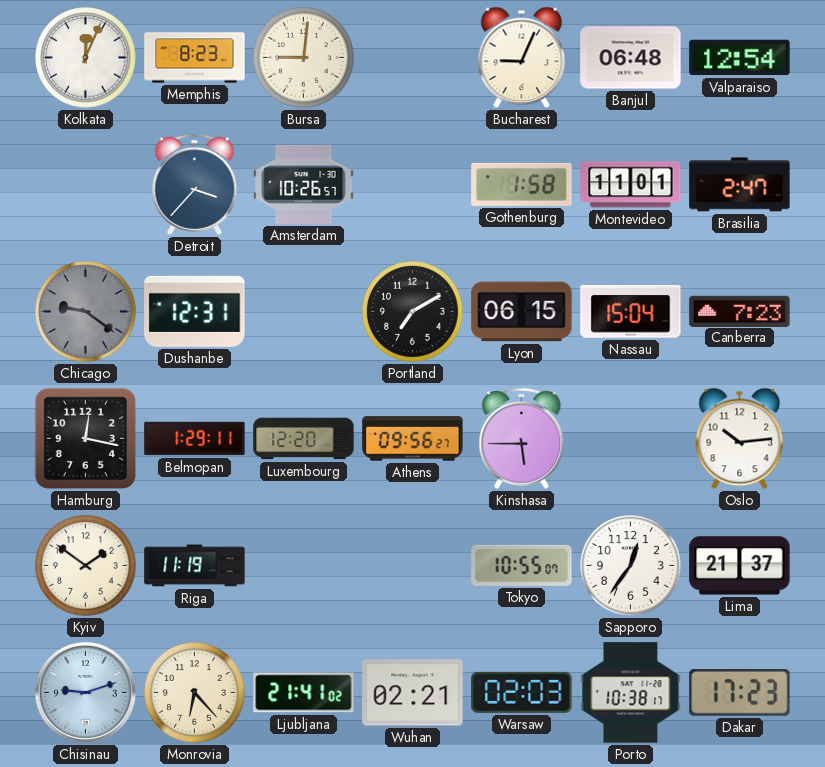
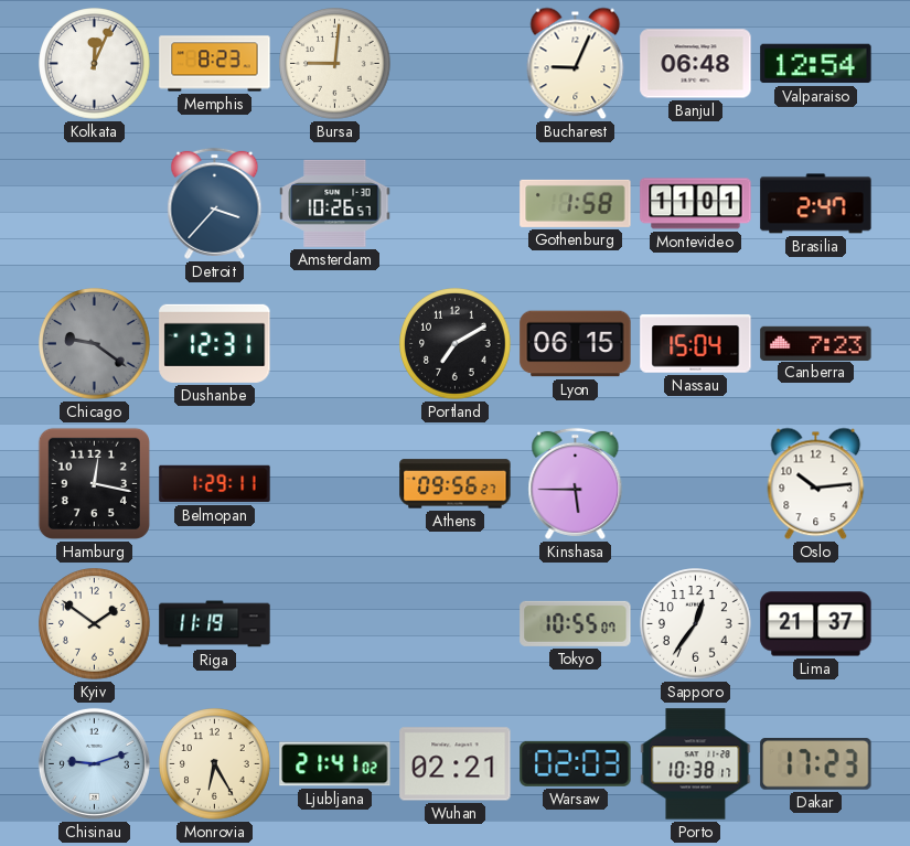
Luxembourg: 12:20 -> none (304, 439)
Monrovia: 6:23 -> 6:25 (215, 764)
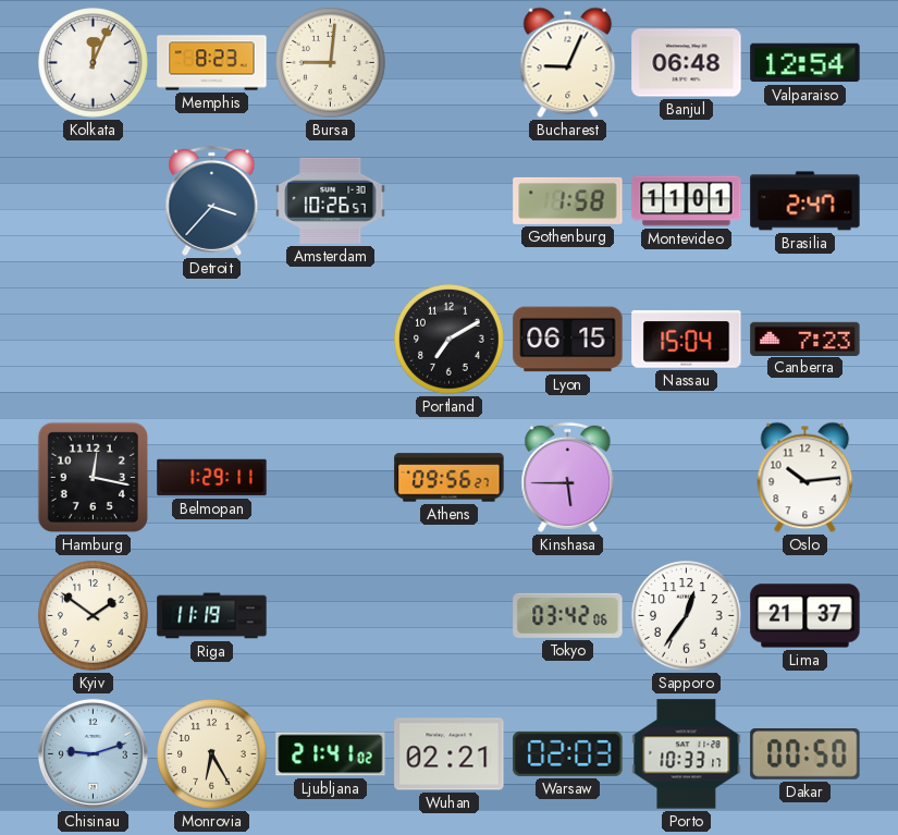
Chicago: 9:21 -> none (95, 344)
Dushanbe: 12:31 -> none (215, 343)
Tokyo: 10:55 -> 03:42 (568, 615)
Porto: 10:38 -> 10:33 (687, 754)
Dakar: 17:23 -> 00:50 (805, 754)
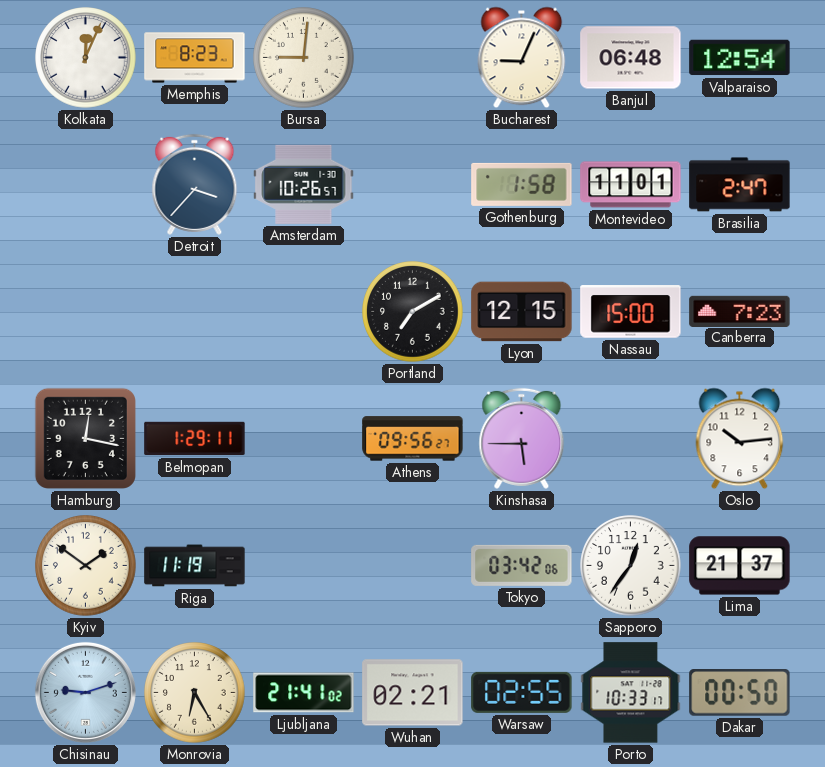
Lyon: 06:15 -> 12:15 (522, 312)
Nassau: 15:04 -> 15:00 (631, 312)
Warsaw: 02:03 -> 02:55 (522, 692)
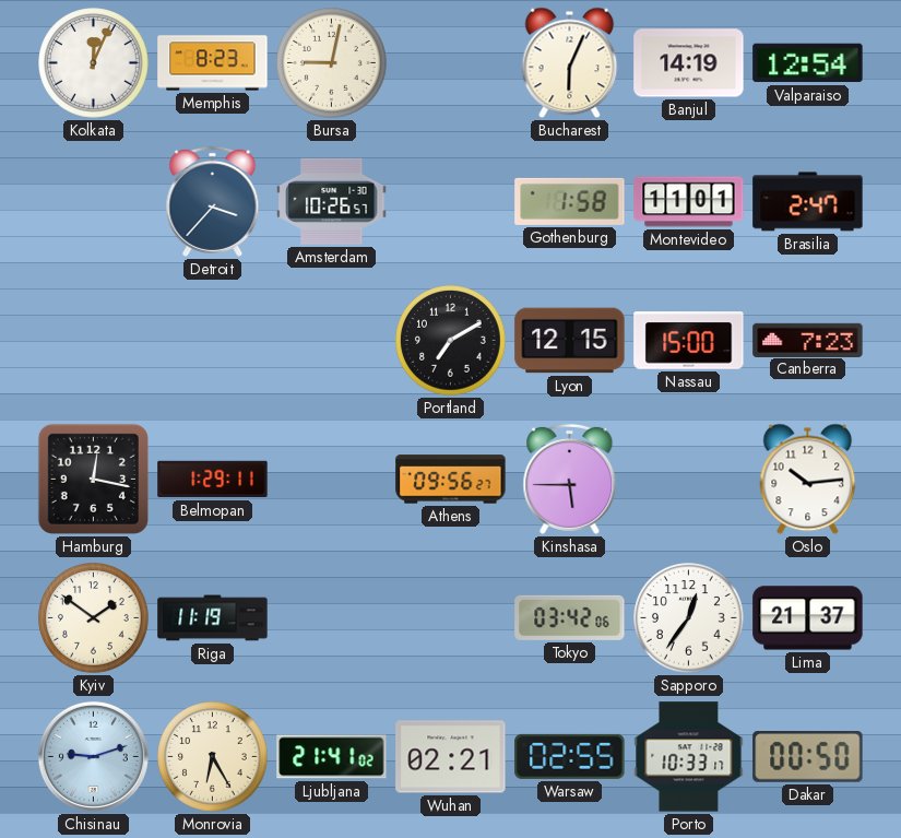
Bursa: 9:01 -> 9:02 (332, 63)
Bucharest: 9:04 -> 6:04 (570, 63)
Banjul: 06:48 -> 14:19 (689, 63)
